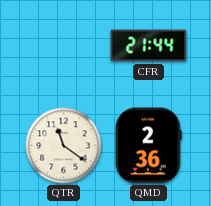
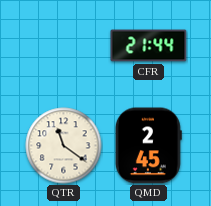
QMD: 2:36 -> 2:45 (148, 146)
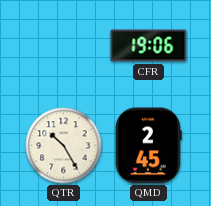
CFR: 21:44 -> 19:06 (149, 46)
QTR: 11:21 -> 10:25 (64, 146)
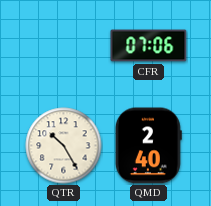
CFR: 19:06 -> 07:06 (149, 46)
QMD: 2:45 -> 2:40 (148, 146)
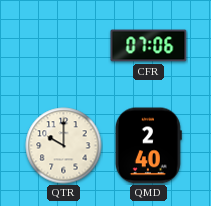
QTR: 10:25 -> 10:00 (64, 146)
